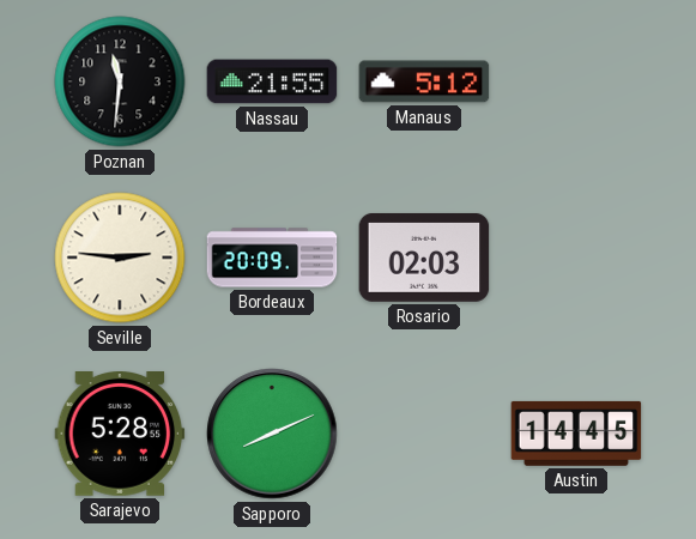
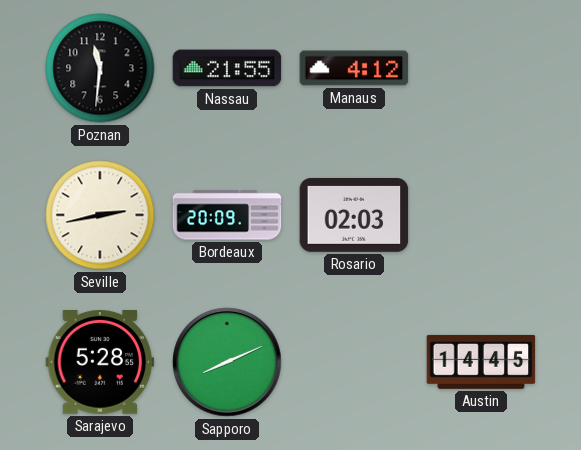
Manaus: 5:12 -> 4:12 (354, 68)
Seville: 2:46 -> 2:43 (100, 215)
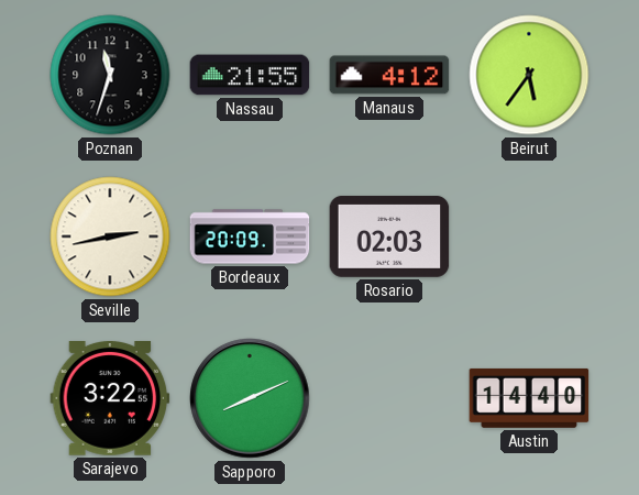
Poznan: 11:31 -> 11:33 (110, 75)
Beirut: none -> 5:36 (529, 75)
Sarajevo: 5:28 -> 3:22 (110, 399)
Austin: 14:45 -> 14:40 (529, 398)
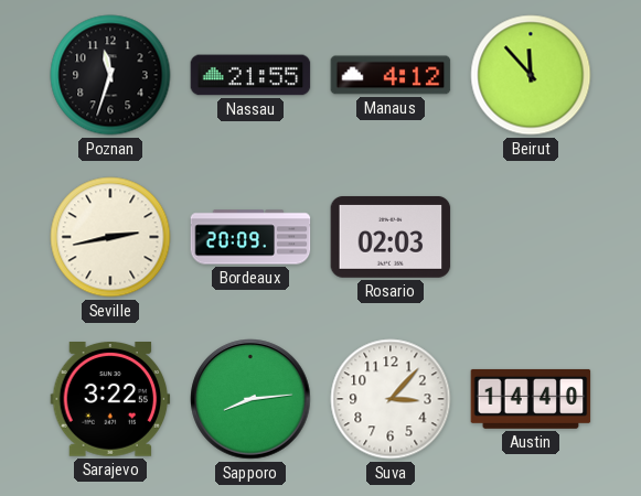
Beirut: 5:36 -> 11:53 (531, 75)
Sapporo: 8:11 -> 8:14 (250, 399)
Suva: none -> 3:07 (391, 399)
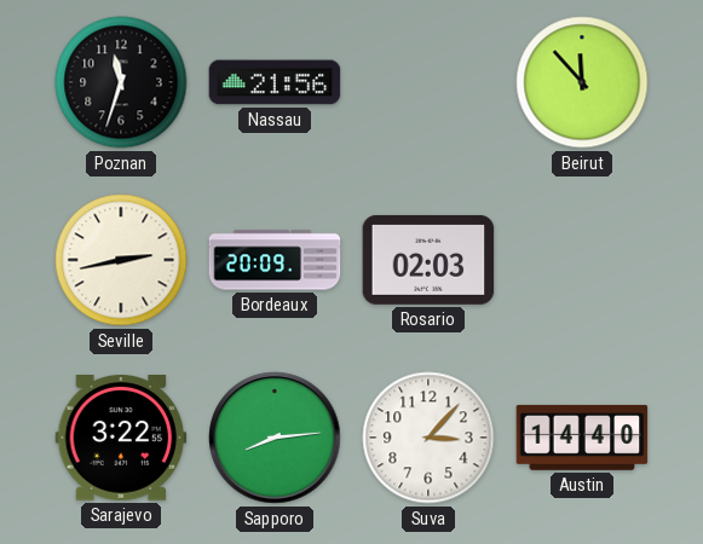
Nassau: 21:55 -> 21:56 (275, 82)
Manaus: 4:12 -> none (391, 75)
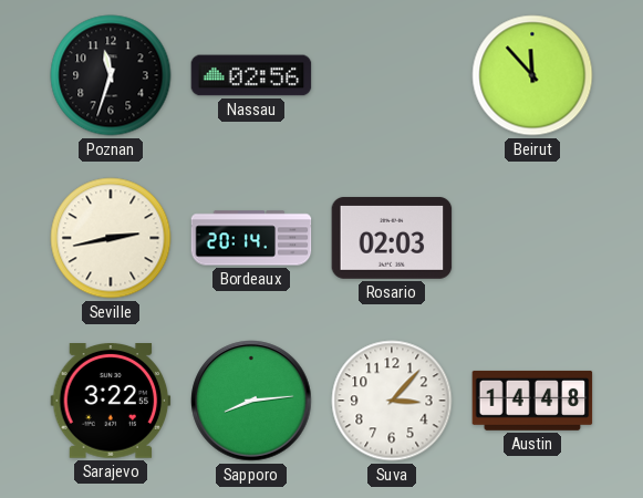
Nassau: 21:56 -> 02:56 (251, 75)
Bordeaux: 20:09 -> 20:14 (251, 238)
Austin: 14:40 -> 14:48 (532, 401)
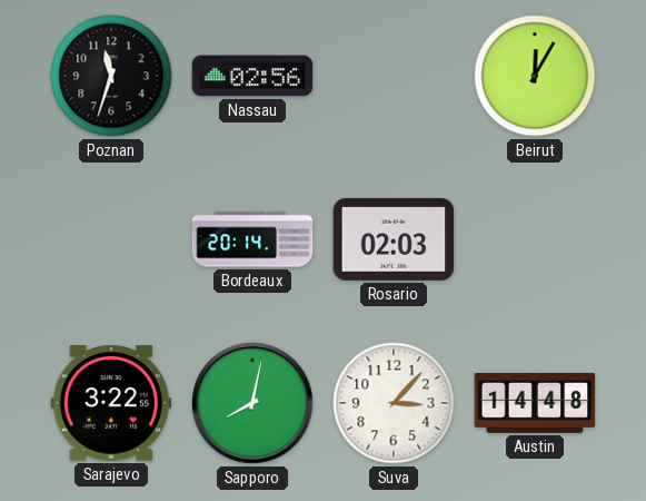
Beirut: 11:53 -> 12:05 (535, 76)
Seville: 2:43 -> none (111, 238)
Sapporo: 8:14 -> 8:02 (252, 403)
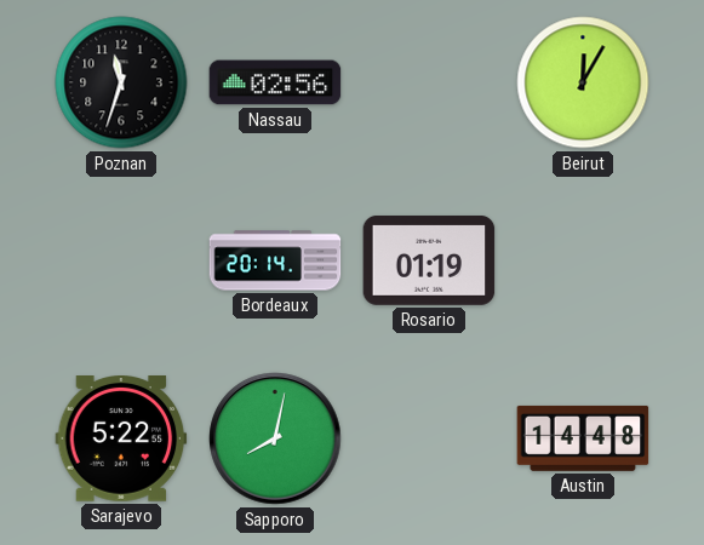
Rosario: 02:03 -> 01:19 (429, 260)
Sarajevo: 3:22 -> 5:22 (121, 440)
Suva: 3:07 -> none (394, 403)
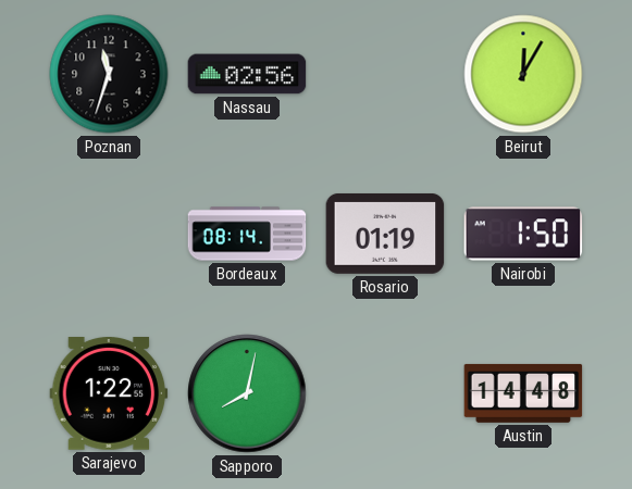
Bordeaux: 20:14 -> 08:14 (247, 234)
Nairobi: none -> 1:50 (523, 234)
Sarajevo: 5:22 -> 1:22 (109, 394)
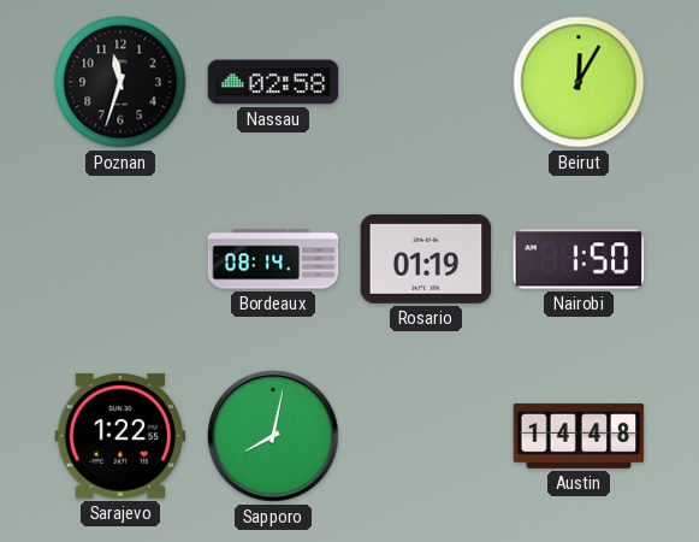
Nassau: 02:56 -> 02:58 (273, 82)
